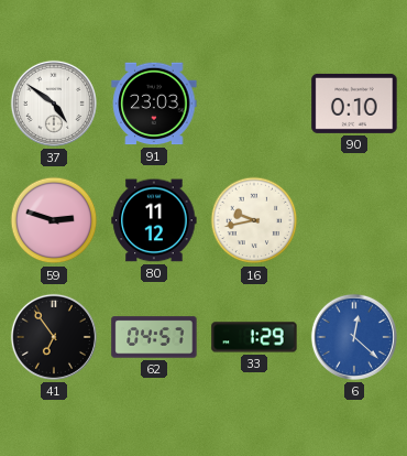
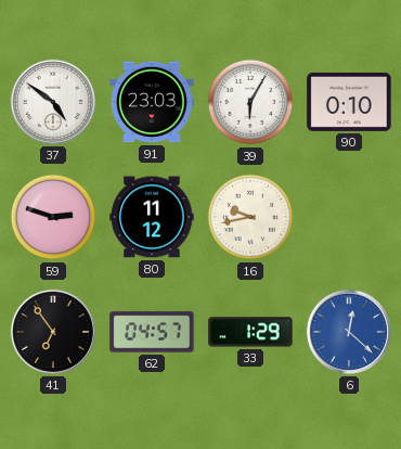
39: none -> 6:05 (250, 102)
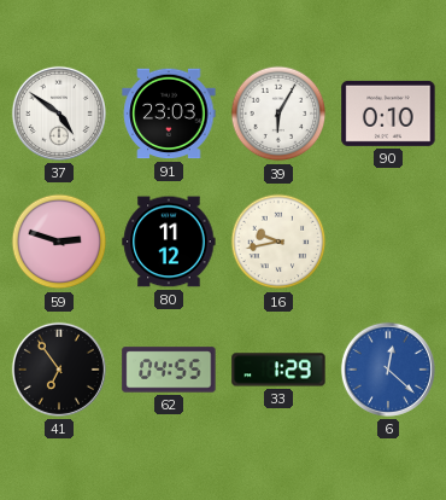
62: 04:57 -> 04:55 (169, 370)
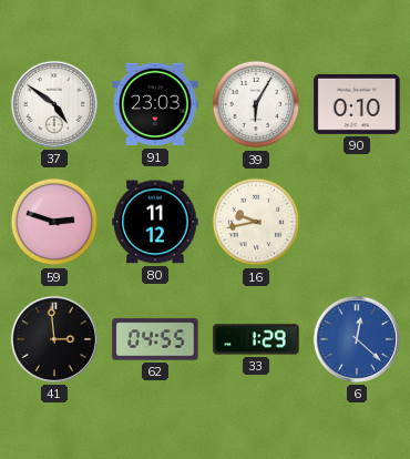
41: 6:54 -> 2:59 (54, 339)
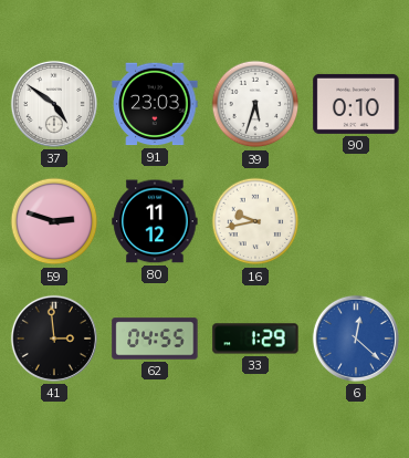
39: 6:05 -> 5:33 (255, 104)
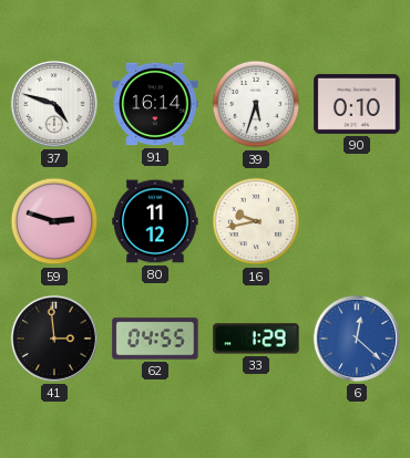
37: 4:51 -> 4:48 (54, 104)
91: 23:03 -> 16:14 (155, 104)
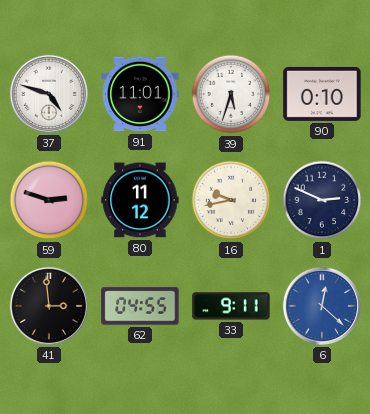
91: 16:14 -> 11:01 (140, 94)
1: none -> 2:49 (322, 200)
33: 1:29 -> 9:11 (231, 306)
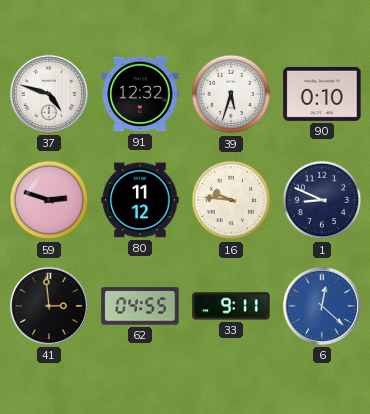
91: 11:01 -> 12:32 (140, 94)
16: 9:43 -> 9:46 (231, 200)
1: 2:49 -> 8:49 (322, 200)
